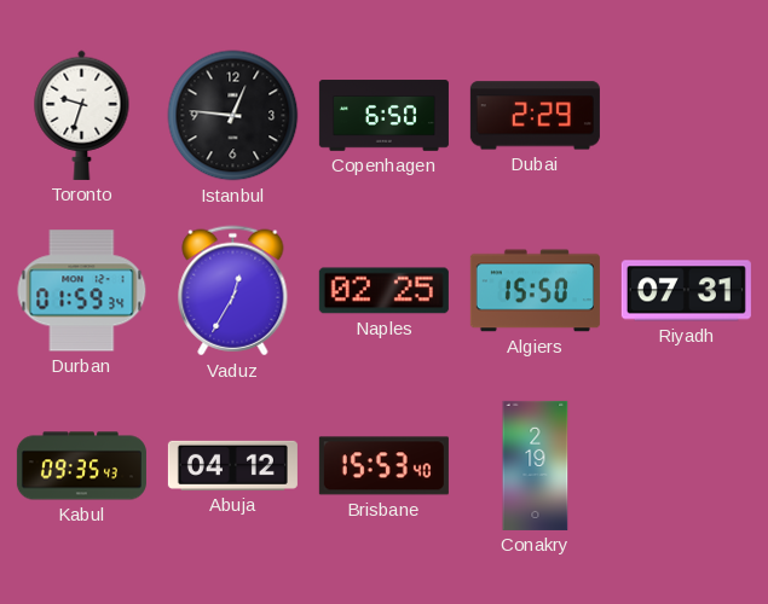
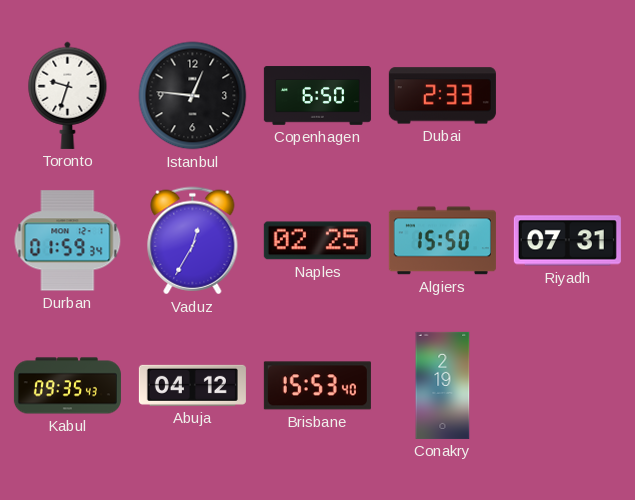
Dubai: 2:29 -> 2:33 (442, 96)
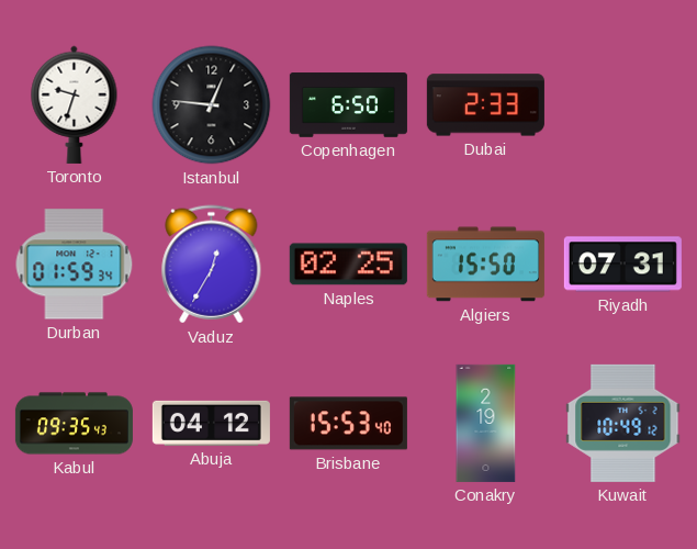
Kuwait: none -> 10:49 (623, 423)
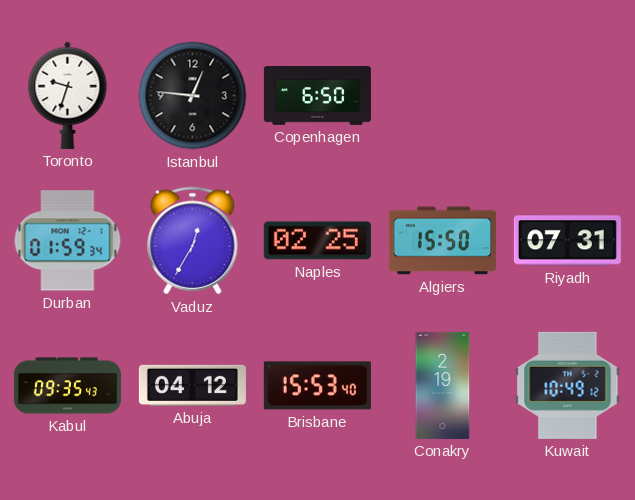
Dubai: 2:33 -> none (485, 105)
